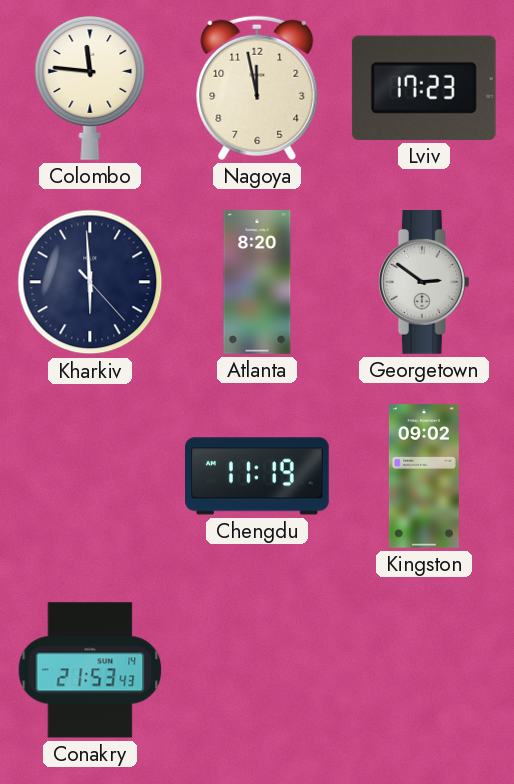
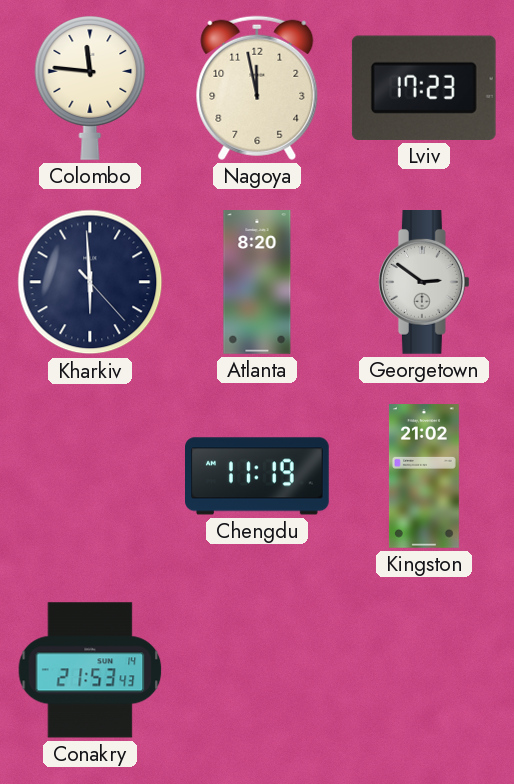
Kingston: 09:02 -> 21:02 (424, 476)
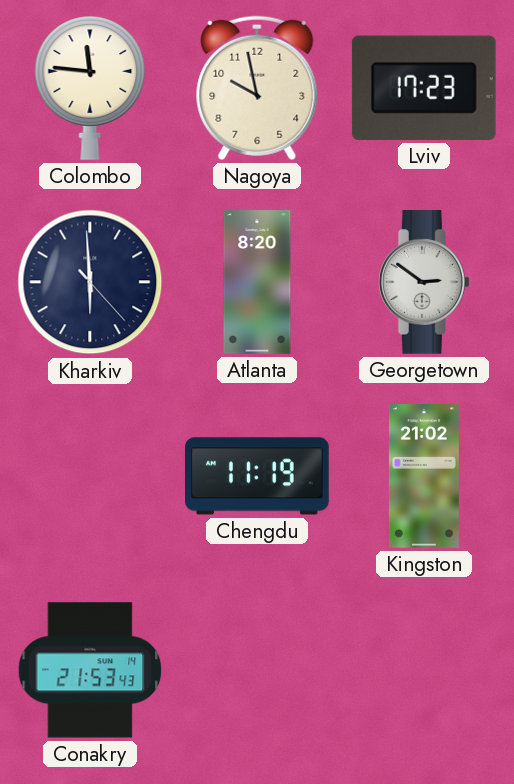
Nagoya: 11:58 -> 9:58 (257, 88)
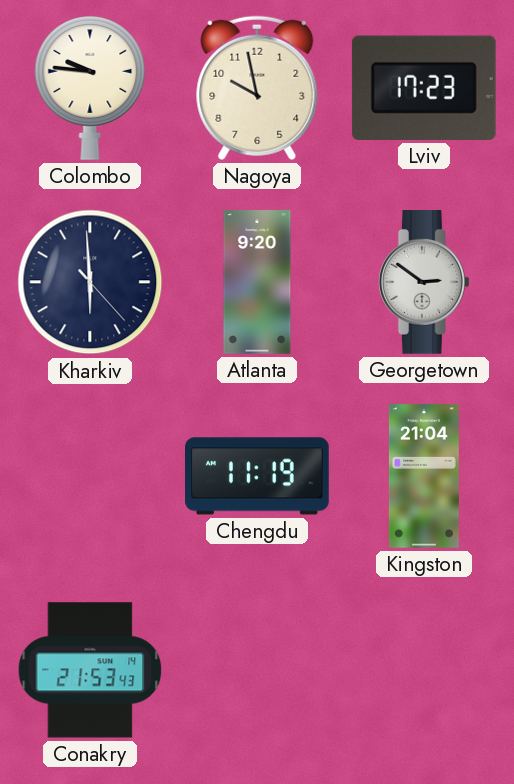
Colombo: 11:46 -> 9:46 (90, 88)
Atlanta: 8:20 -> 9:20 (257, 282)
Kingston: 21:02 -> 21:04 (424, 476)
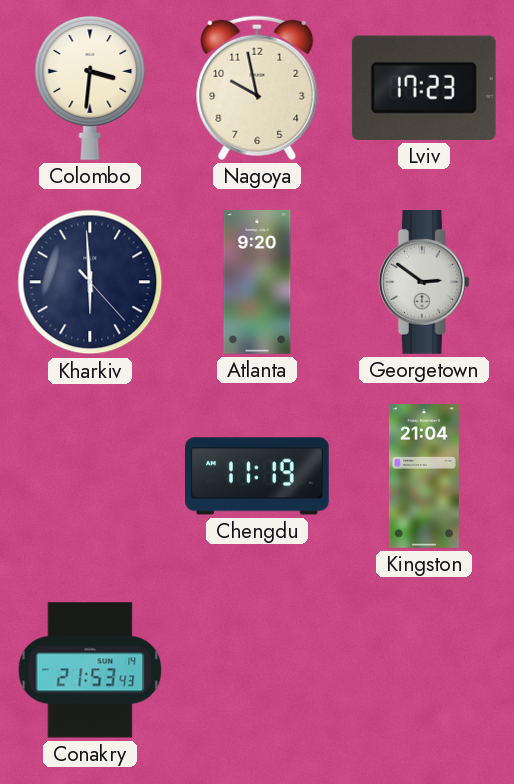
Colombo: 9:46 -> 3:31 (90, 88)
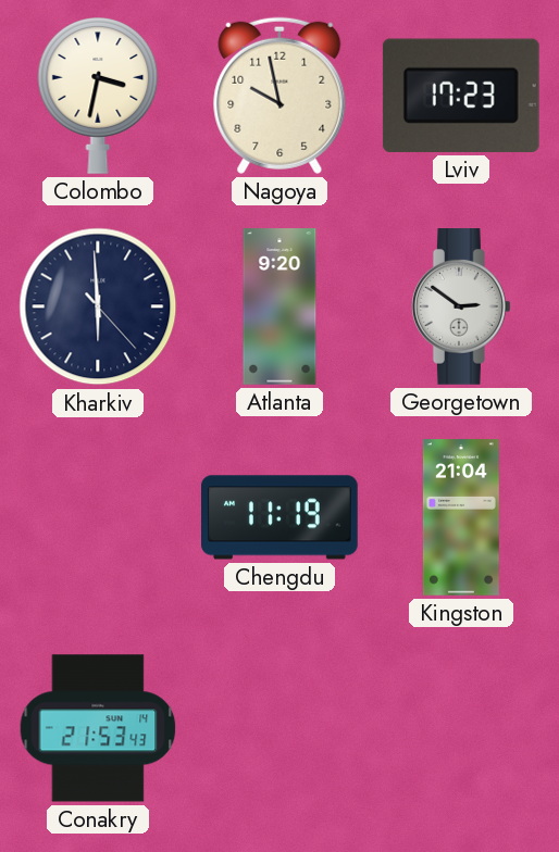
Colombo: 3:31 -> 3:32 (98, 96)
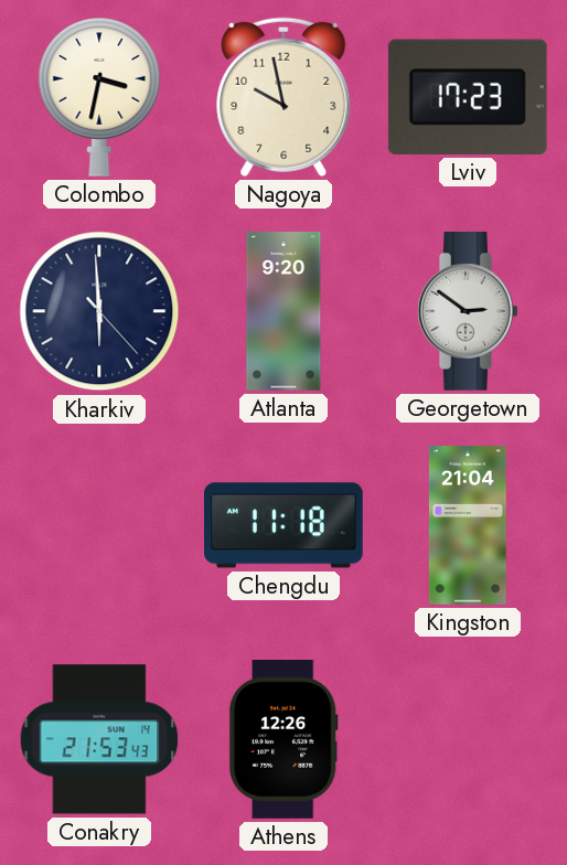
Chengdu: 11:19 -> 11:18 (285, 525)
Athens: none -> 12:26 (283, 740)
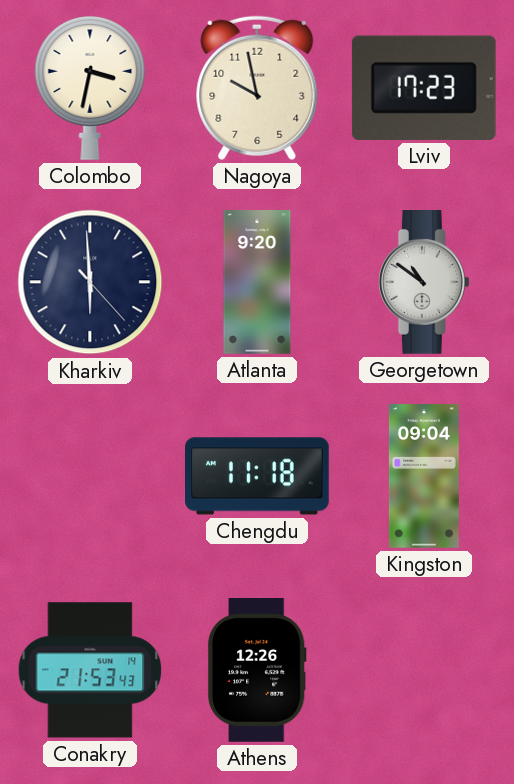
Georgetown: 2:51 -> 10:51 (424, 283)
Kingston: 21:04 -> 09:04 (424, 476)
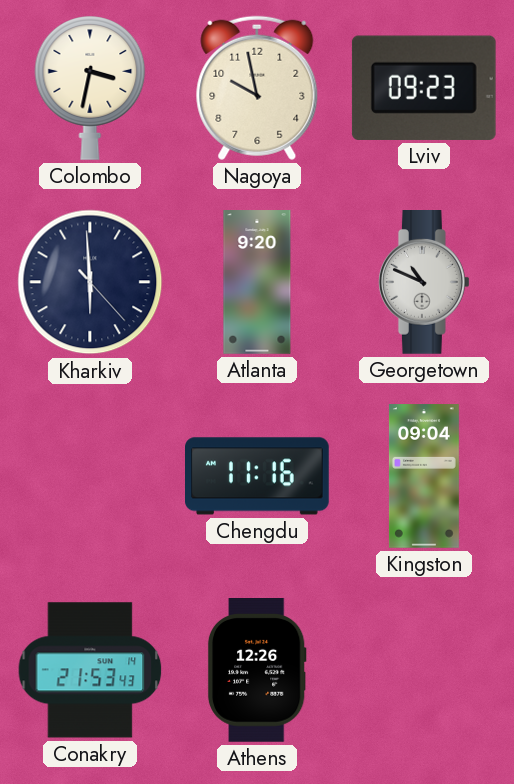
Lviv: 17:23 -> 09:23 (424, 88)
Georgetown: 10:51 -> 10:49 (424, 283)
Chengdu: 11:18 -> 11:16 (258, 476)
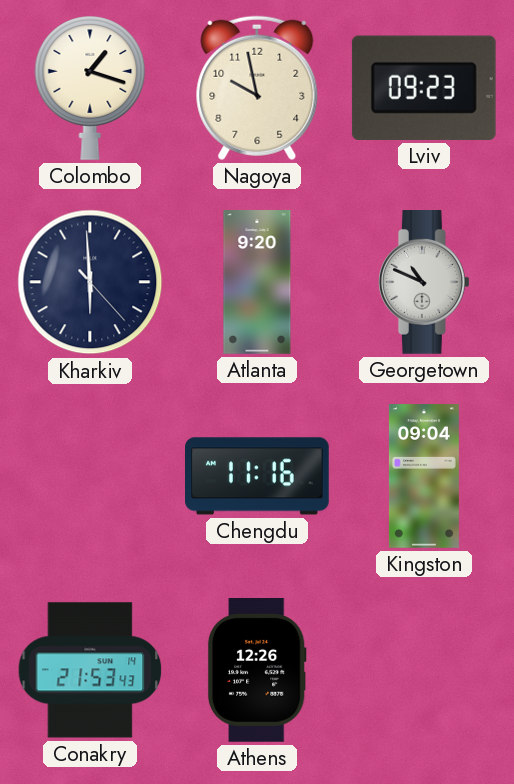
Colombo: 3:32 -> 1:18 (90, 88)
